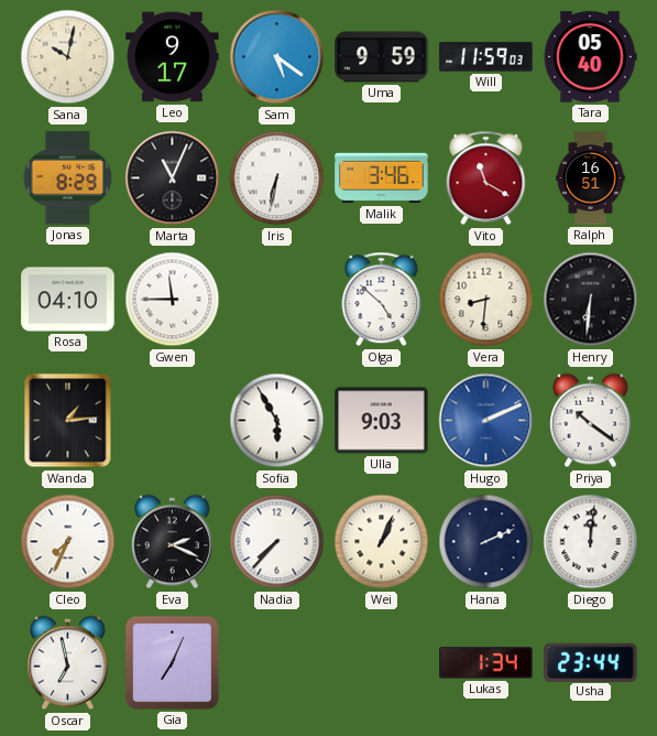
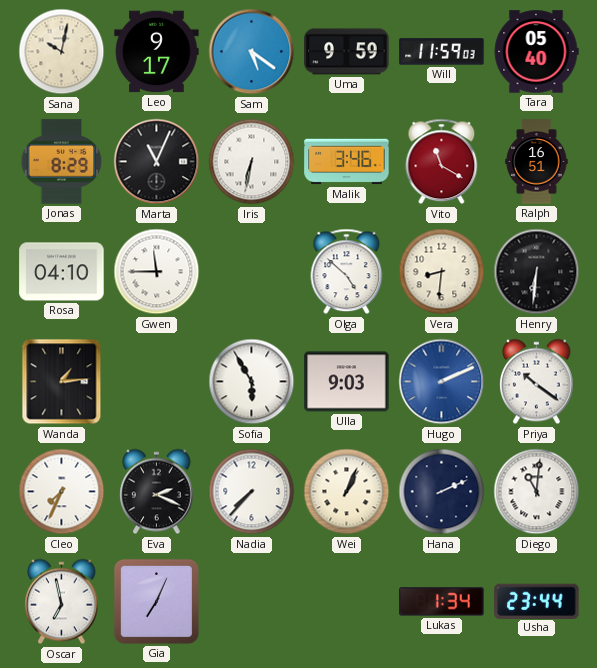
Diego: 12:01 -> 11:01 (537, 492)
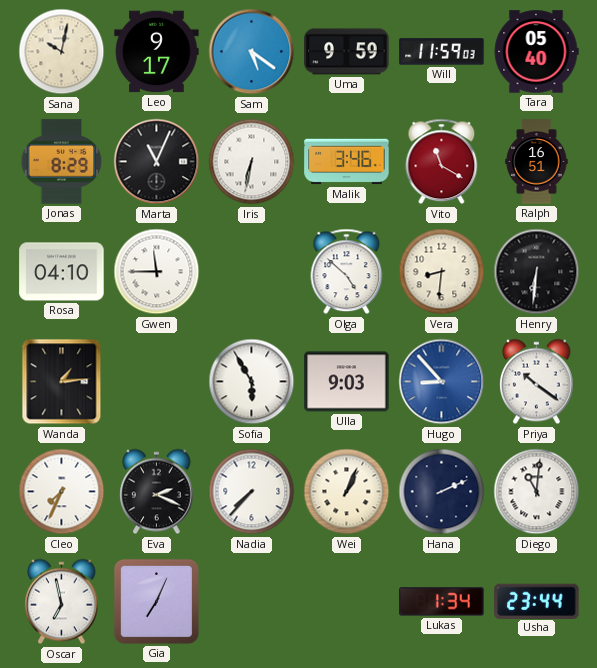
Hugo: 2:11 -> 8:53 (442, 382)
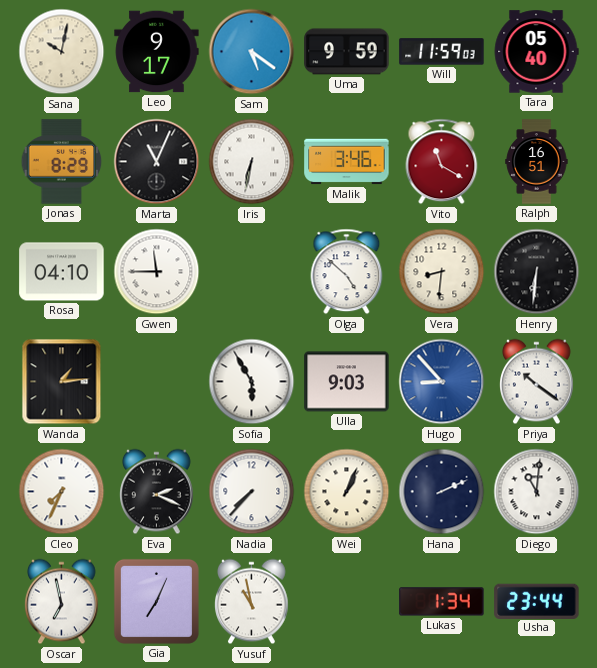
Yusuf: none -> 10:58 (252, 602)
